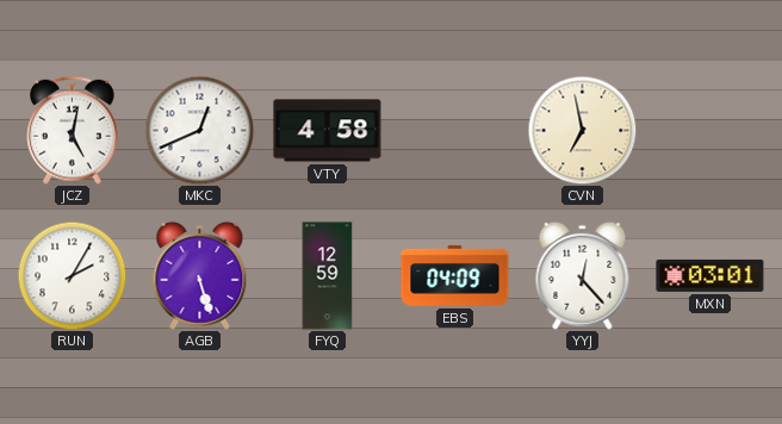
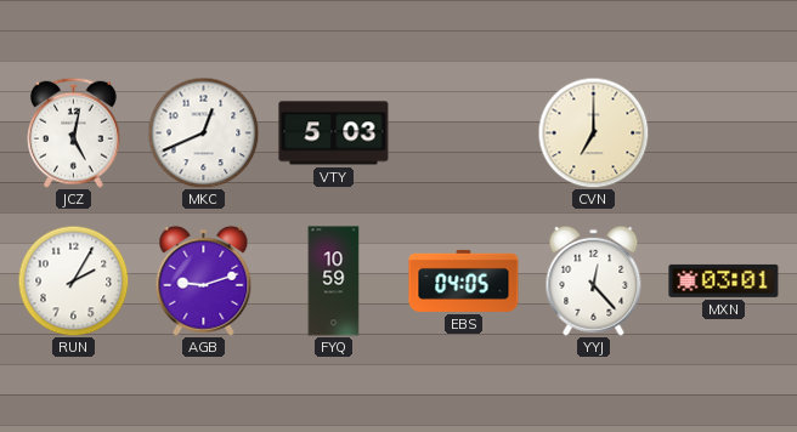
VTY: 4:58 -> 5:03 (334, 133)
CVN: 6:58 -> 7:00 (593, 132)
AGB: 5:27 -> 9:12 (204, 280)
FYQ: 12:59 -> 10:59 (334, 282)
EBS: 04:09 -> 04:05 (464, 280)
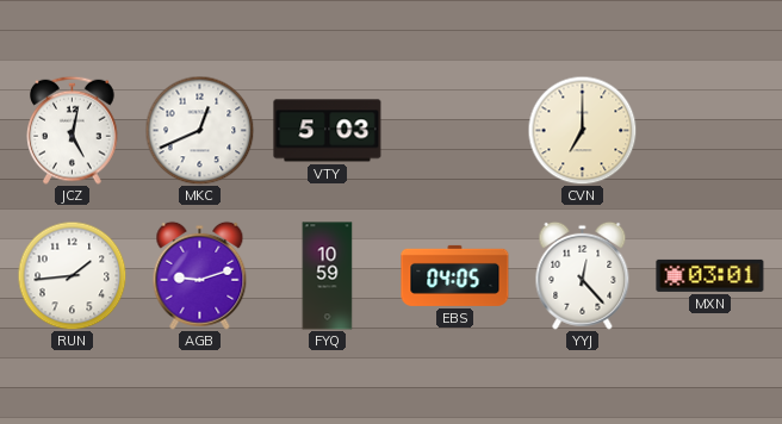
RUN: 2:05 -> 1:44 (72, 275)
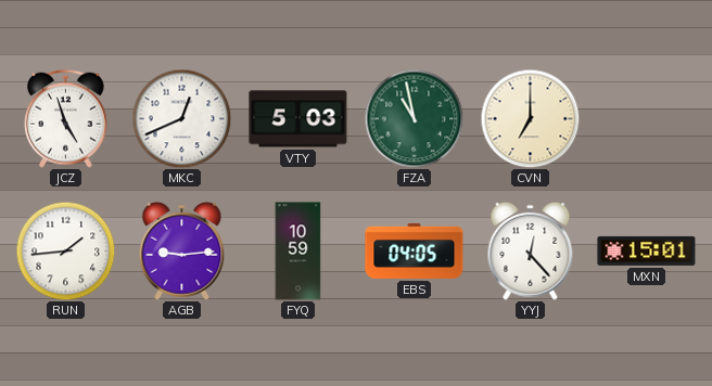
JCZ: 5:02 -> 4:57 (66, 118)
FZA: none -> 10:58 (414, 118)
AGB: 9:12 -> 9:14 (182, 250)
MXN: 03:01 -> 15:01 (647, 250)
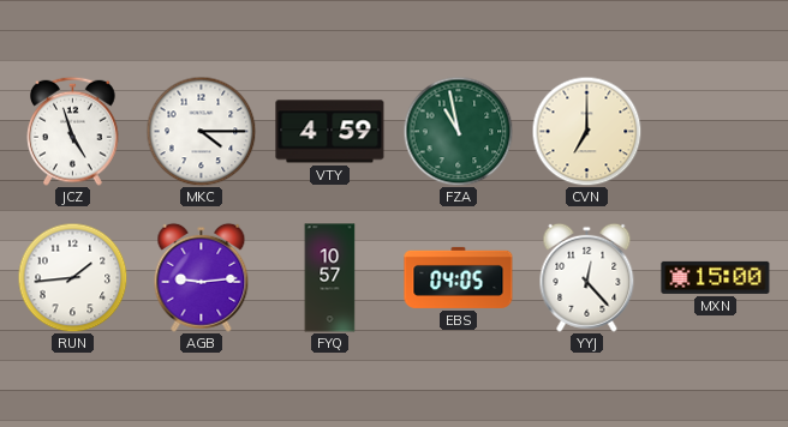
MKC: 12:41 -> 4:15 (201, 131)
VTY: 5:03 -> 4:59 (330, 132)
FYQ: 10:59 -> 10:57 (330, 278)
MXN: 15:01 -> 15:00 (716, 277)
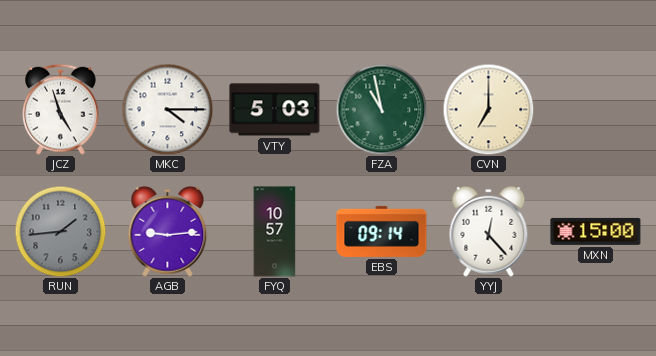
VTY: 4:59 -> 5:03 (275, 110)
RUN dial: white -> grey (60, 231)
EBS: 04:05 -> 09:14 (382, 231)
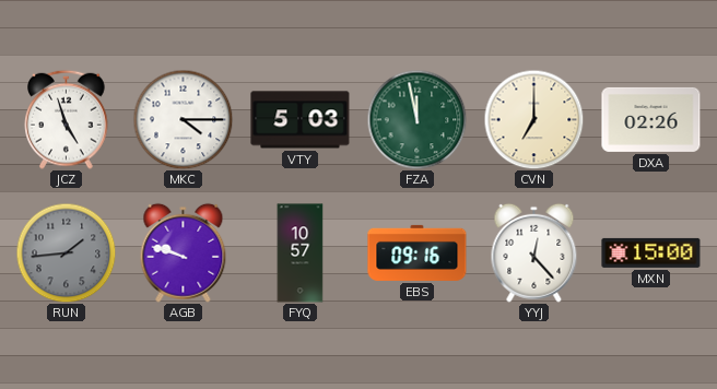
FZA: 10:58 -> 11:58 (416, 119)
DXA: none -> 02:26 (651, 119)
AGB: 9:14 -> 9:48 (184, 252)
EBS: 09:14 -> 09:16 (418, 252)
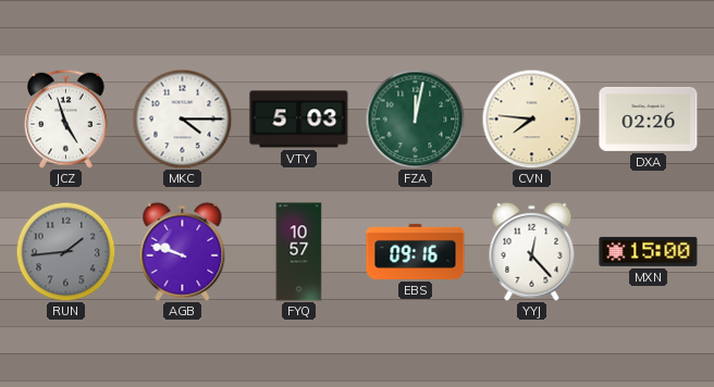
FZA: 11:58 -> 12:02 (415, 118)
CVN: 7:00 -> 7:46 (531, 118)
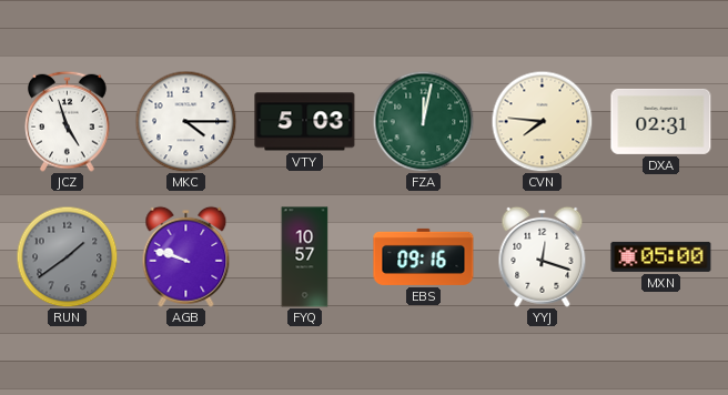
DXA: 02:26 -> 02:31 (661, 121)
RUN: 1:44 -> 1:39 (67, 256)
YYJ: 12:23 -> 12:18 (543, 256)
MXN: 15:00 -> 05:00 (661, 256)
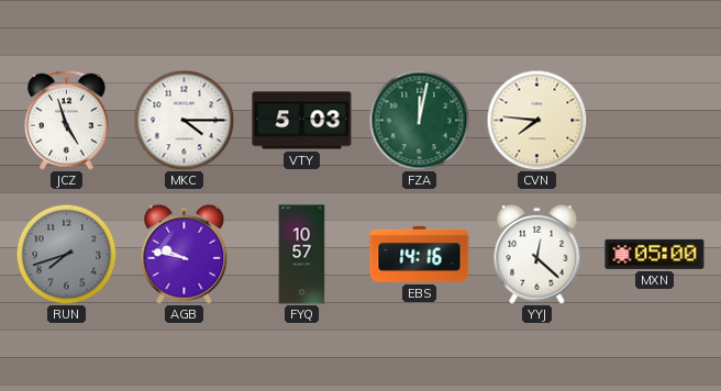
DXA: 02:31 -> none (661, 121)
RUN: 1:39 -> 7:42 (66, 254)
AGB: 9:48 -> 9:47 (185, 254)
EBS: 09:16 -> 14:16 (420, 254)
YYJ: 12:18 -> 12:22 (537, 254)
